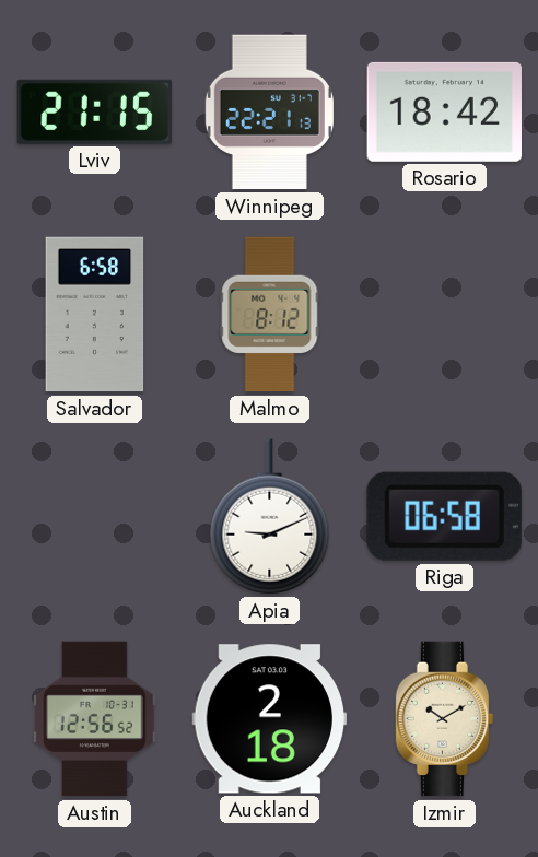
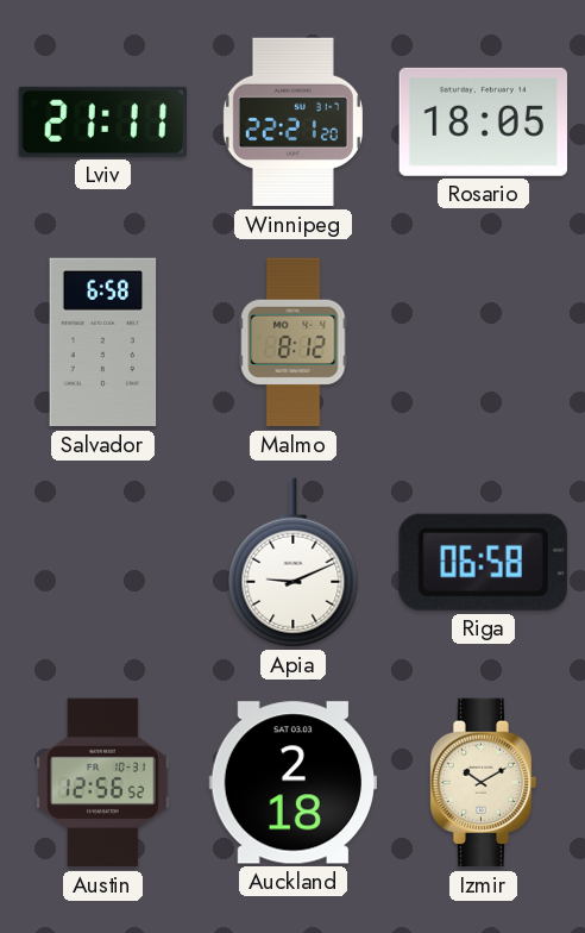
Lviv: 21:15 -> 21:11 (102, 121)
Winnipeg: 22:21:13 -> 22:21:20 (292, 123)
Rosario: 18:42 -> 18:05 (483, 121)
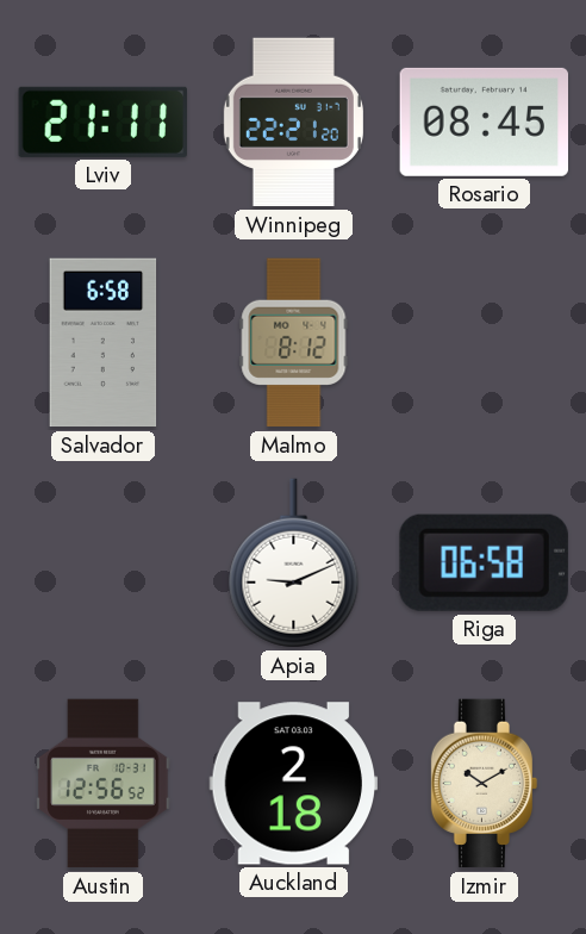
Rosario: 18:05 -> 08:45 (484, 122)
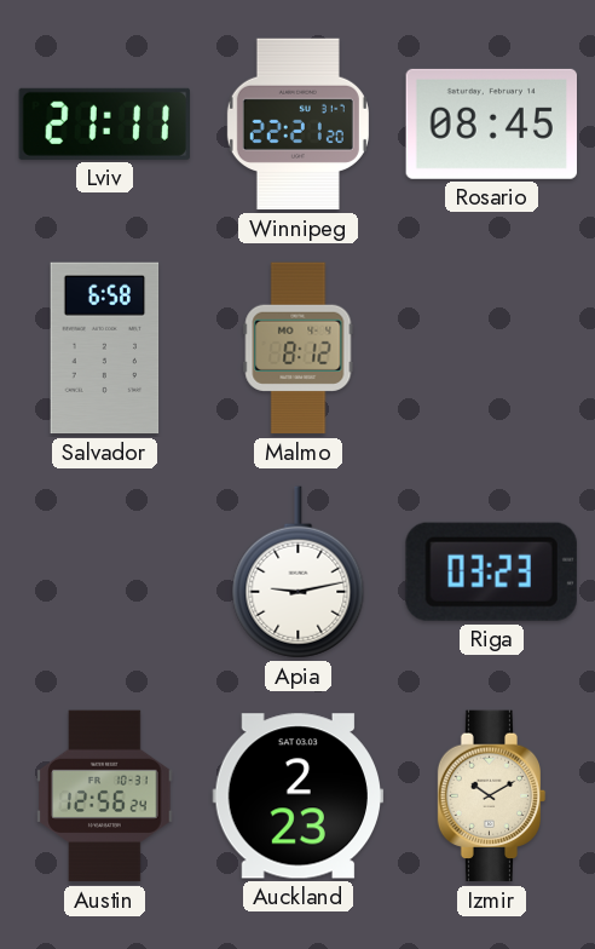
Apia: 9:11 -> 9:13 (299, 573)
Riga: 06:58 -> 03:23 (491, 571)
Austin: 12:56:52 -> 12:56:24 (105, 796)
Auckland: 2:18 -> 2:23 (299, 796)
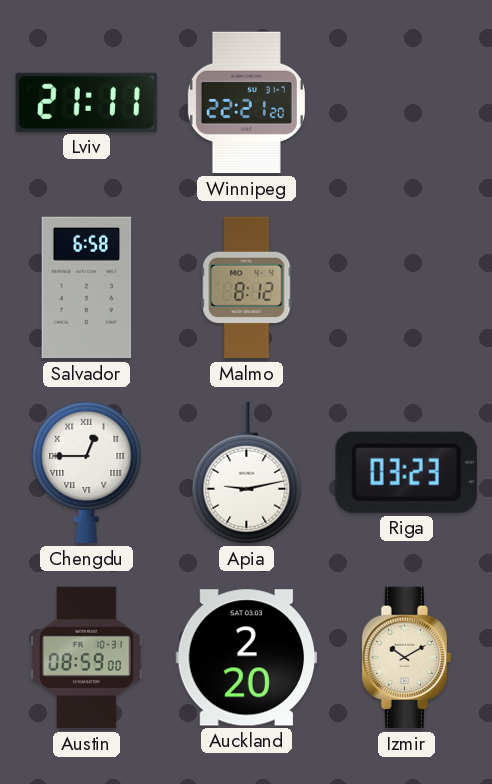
Rosario: 08:45 -> none (491, 123)
Chengdu: none -> 12:45 (87, 472)
Austin: 12:56 -> 08:59 (87, 658)
Auckland: 2:23 -> 2:20 (247, 658)
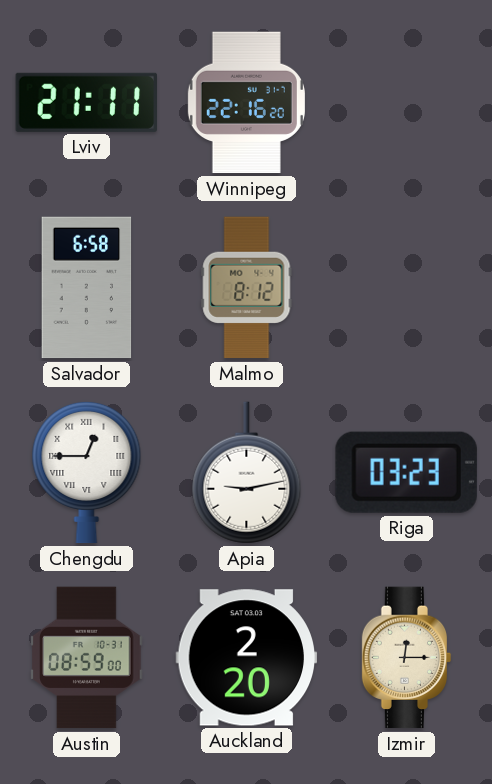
Winnipeg: 22:21 -> 22:16 (246, 103)
Izmir: 10:10 -> 12:15 (407, 658)
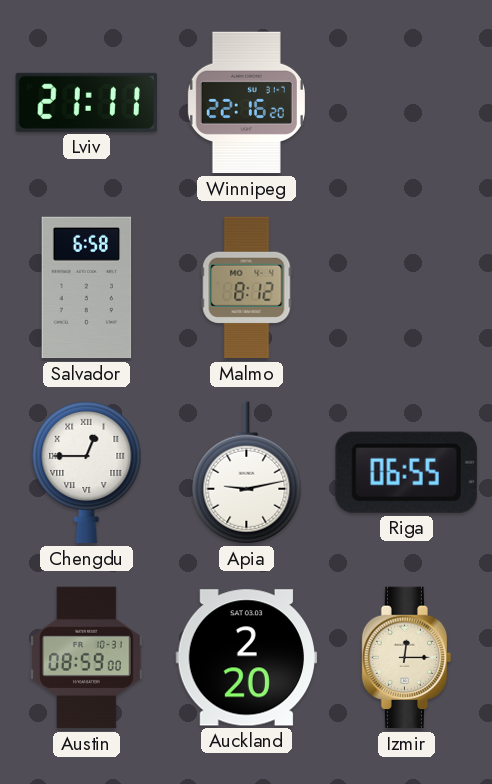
Riga: 03:23 -> 06:55 (406, 472)
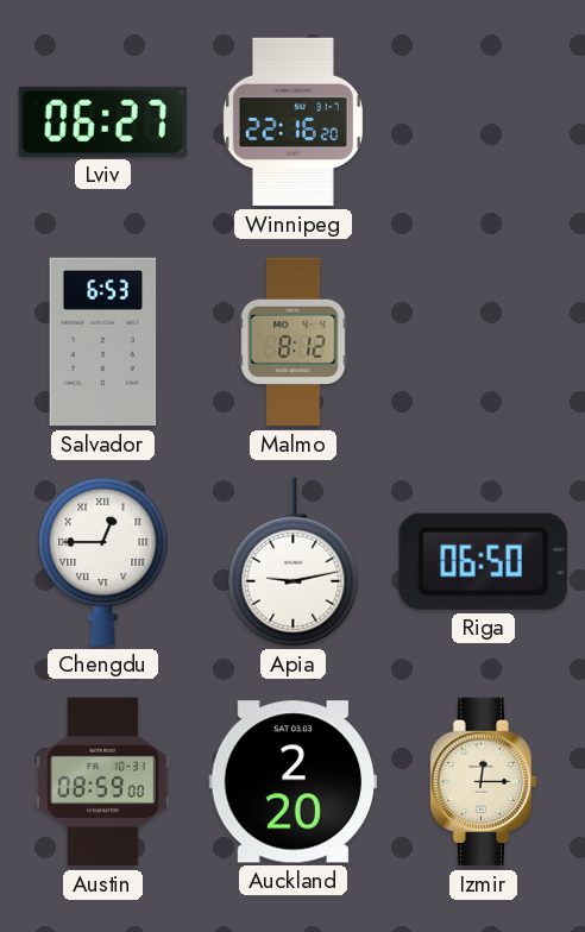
Lviv: 21:11 -> 06:27 (102, 121)
Salvador: 6:58 -> 6:53 (103, 342)
Riga: 06:55 -> 06:50 (483, 561)
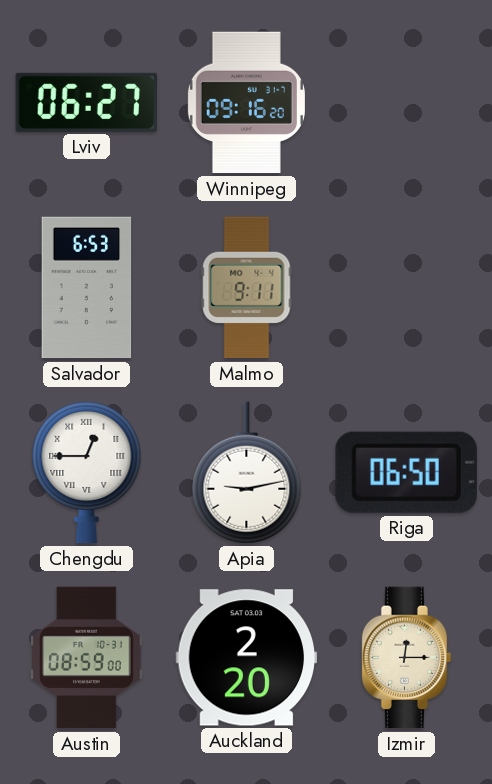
Winnipeg: 22:16 -> 09:16 (246, 103)
Malmo: 8:12 -> 9:11 (247, 288)
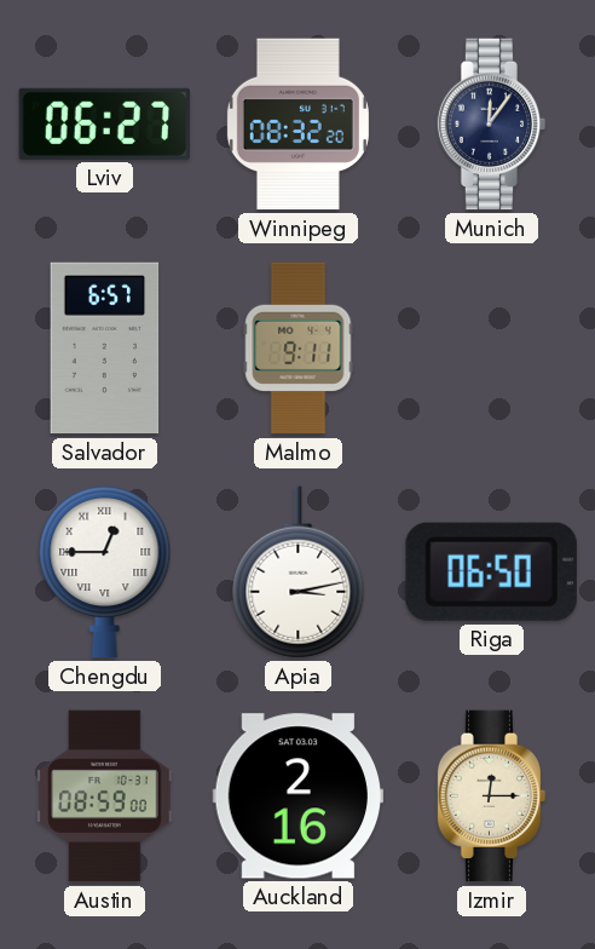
Winnipeg: 09:16 -> 08:32 (297, 125)
Munich: none -> 12:06 (492, 125)
Salvador: 6:53 -> 6:57 (105, 349)
Apia: 9:13 -> 3:13 (299, 573)
Auckland: 2:20 -> 2:16 (299, 796)
